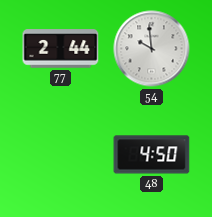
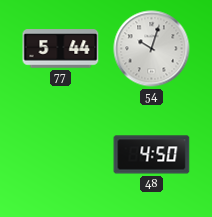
77: 2:44 -> 5:44 (61, 49)
54: 9:59 -> 10:03 (152, 49)
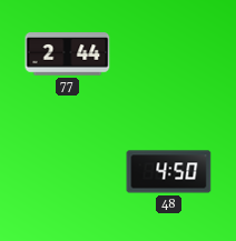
77: 5:44 -> 2:44 (68, 54)
54: 10:03 -> none (152, 49)
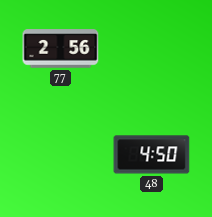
77: 2:44 -> 2:56 (61, 49)
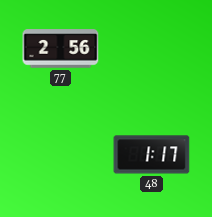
48: 4:50 -> 1:17 (152, 155)
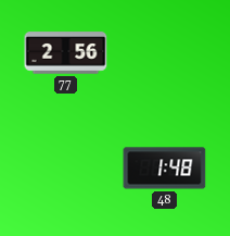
48: 1:17 -> 1:48 (165, 169)
